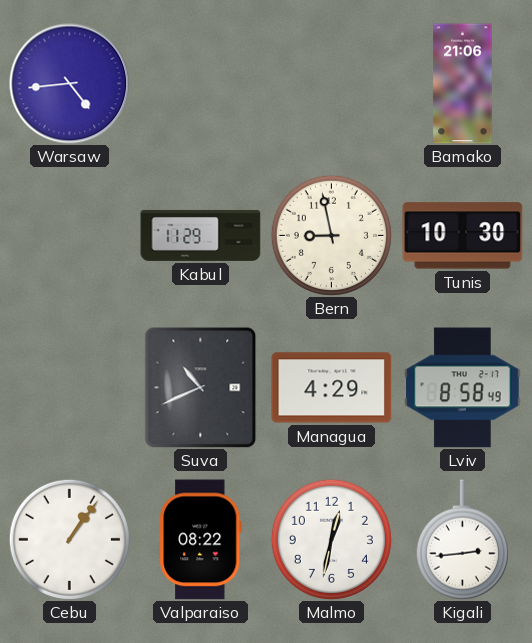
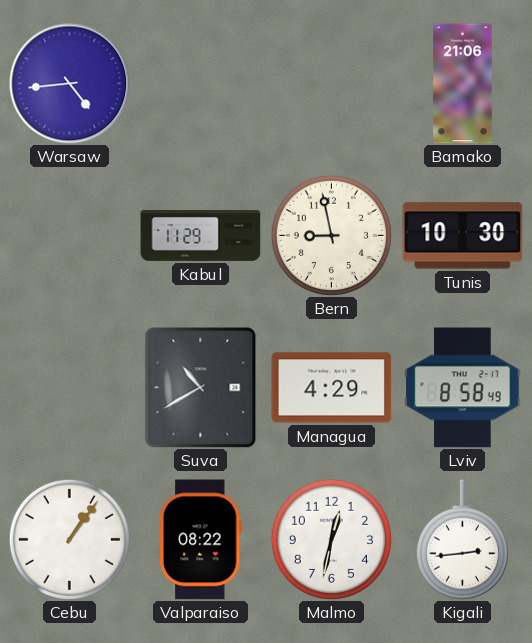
Suva: 10:41 -> 10:40 (201, 388)
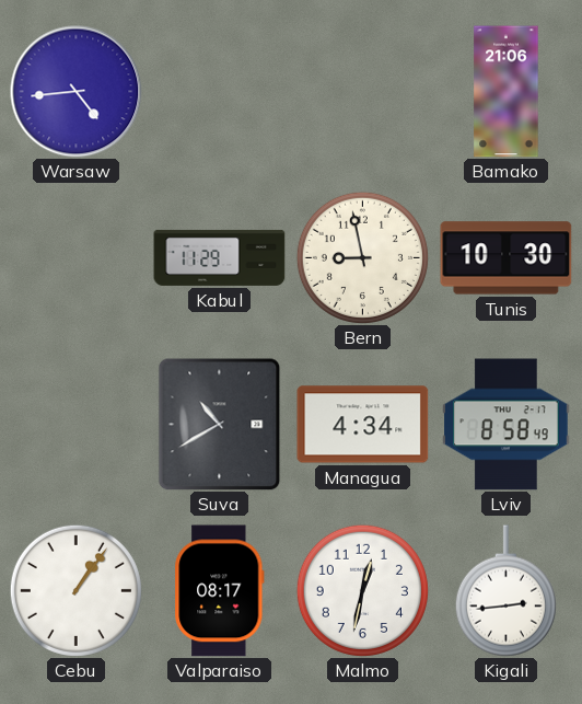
Managua: 4:29 -> 4:34 (363, 425)
Valparaiso: 08:22 -> 08:17 (220, 591)
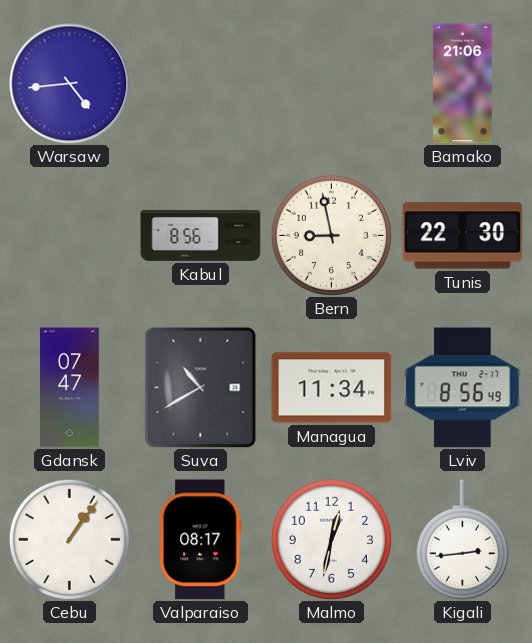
Kabul: 11:29 -> 8:56 (201, 235)
Tunis: 10:30 -> 22:30 (463, 236)
Gdansk: none -> 07:47 (69, 388)
Managua: 4:34 -> 11:34 (332, 388)
Lviv: 8:58 -> 8:56 (463, 388)
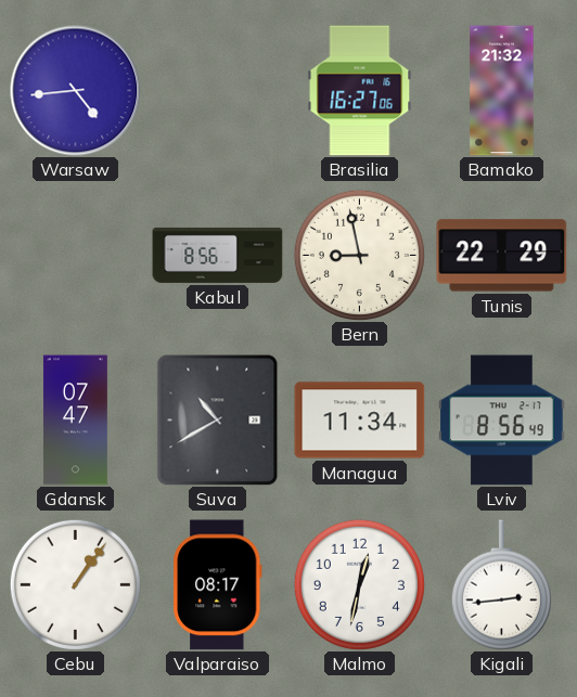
Brasilia: none -> 16:27 (360, 91)
Bamako: 21:06 -> 21:32 (502, 91)
Tunis: 22:30 -> 22:29 (502, 256)
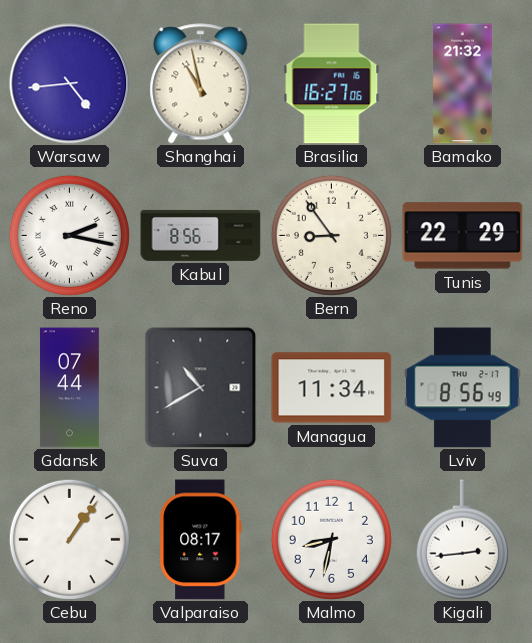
Shanghai: none -> 10:58 (201, 84)
Reno: none -> 2:17 (69, 235)
Bern: 8:58 -> 8:54 (331, 235)
Gdansk: 07:47 -> 07:44 (69, 388)
Malmo: 12:32 -> 8:32 (331, 539)
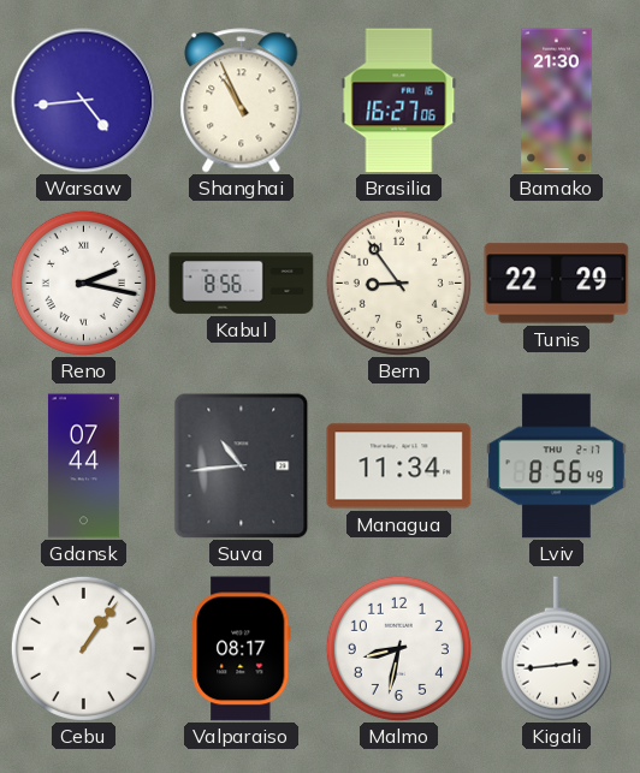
Shanghai: 10:58 -> 10:56 (242, 101)
Bamako: 21:32 -> 21:30 (557, 101)
Suva: 10:40 -> 10:44 (242, 466)
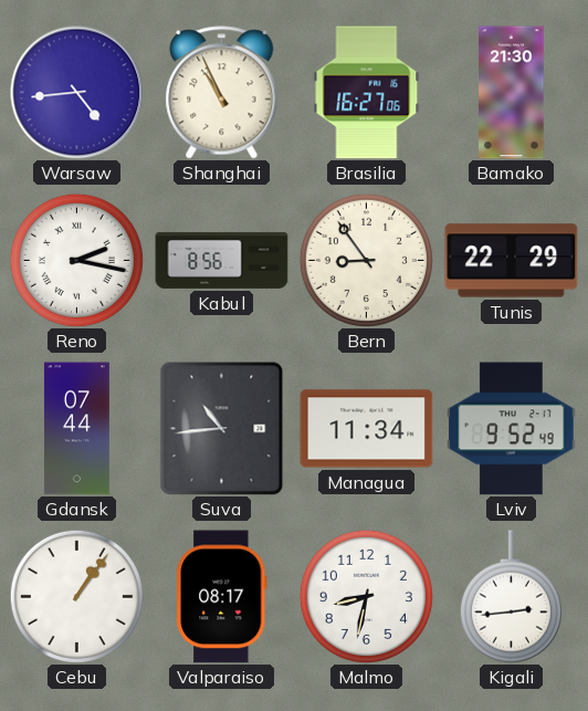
Lviv: 8:56 -> 9:52 (512, 429)
